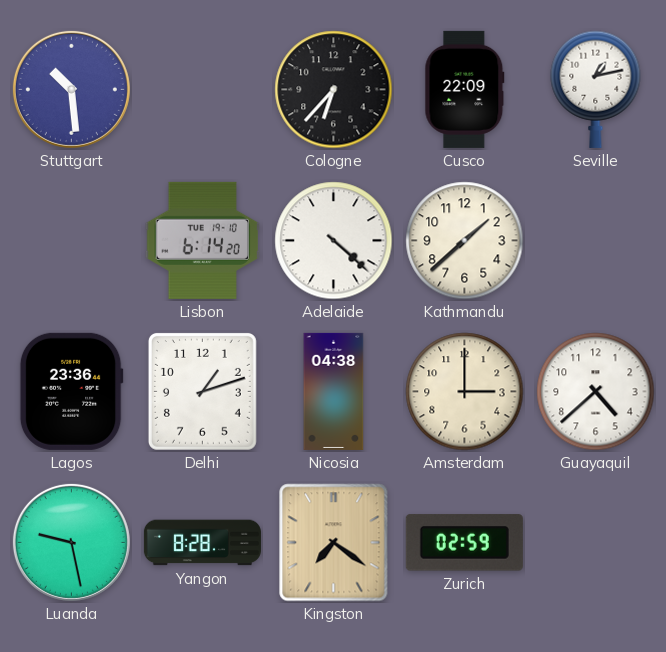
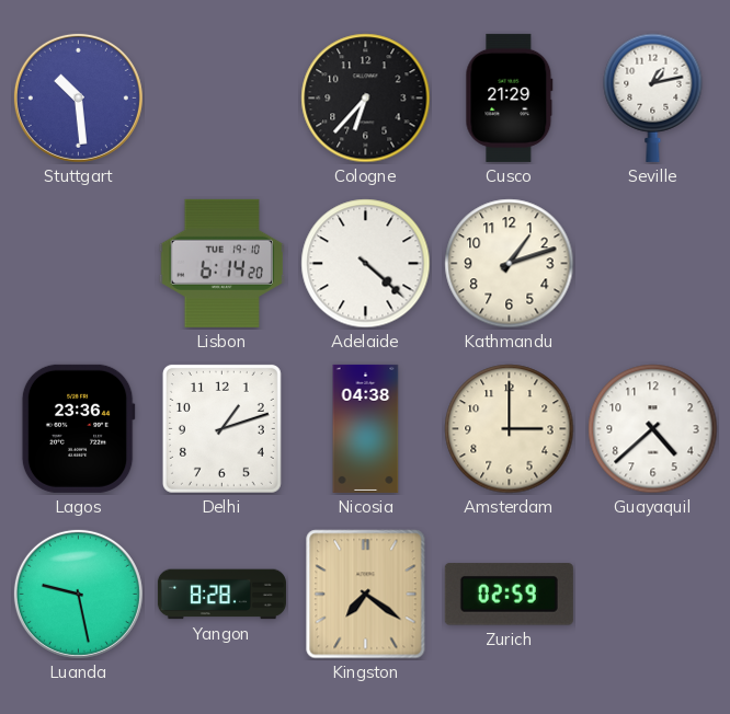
Cusco: 22:09 -> 21:29 (510, 97)
Kathmandu: 1:38 -> 1:12 (510, 264)
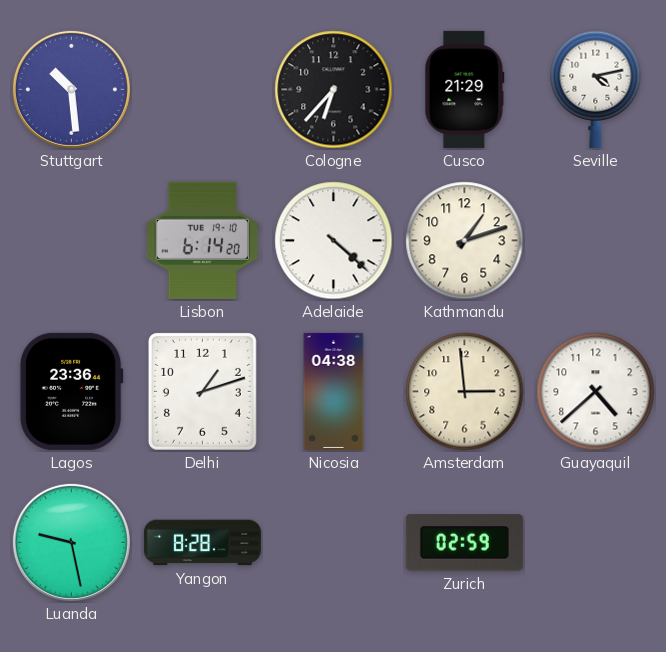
Seville: 1:13 -> 4:13 (596, 89)
Amsterdam: 3:00 -> 2:59 (465, 392)
Kingston: 7:21 -> none (366, 595)
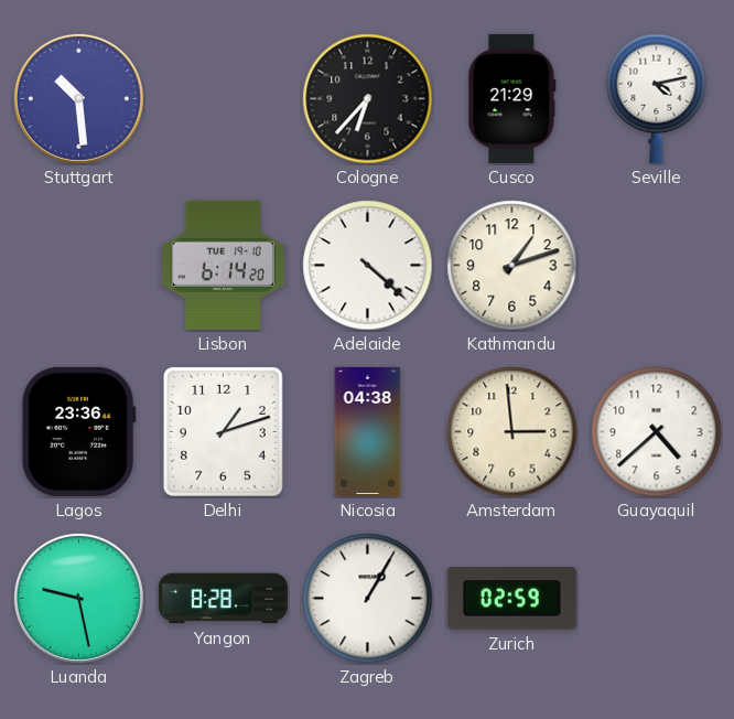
Zagreb: none -> 1:05 (368, 599)
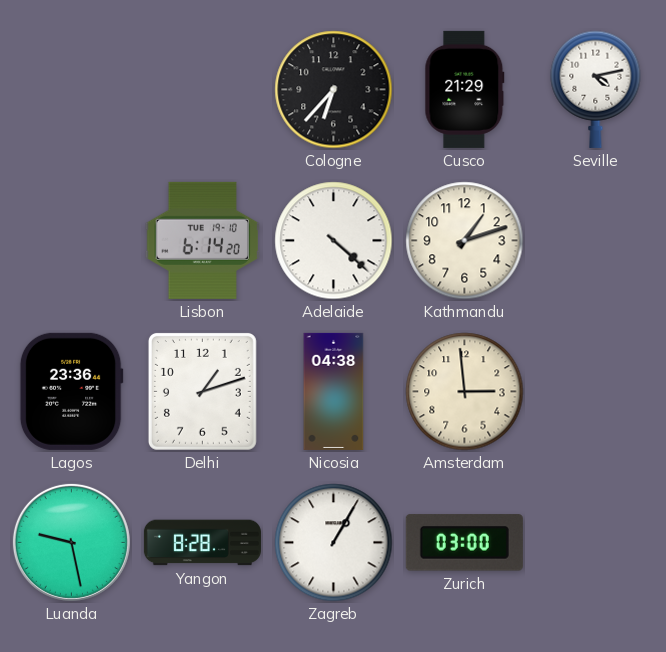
Stuttgart: 10:29 -> none (78, 98)
Guayaquil: 4:38 -> none (657, 432)
Zurich: 02:59 -> 03:00 (464, 543)
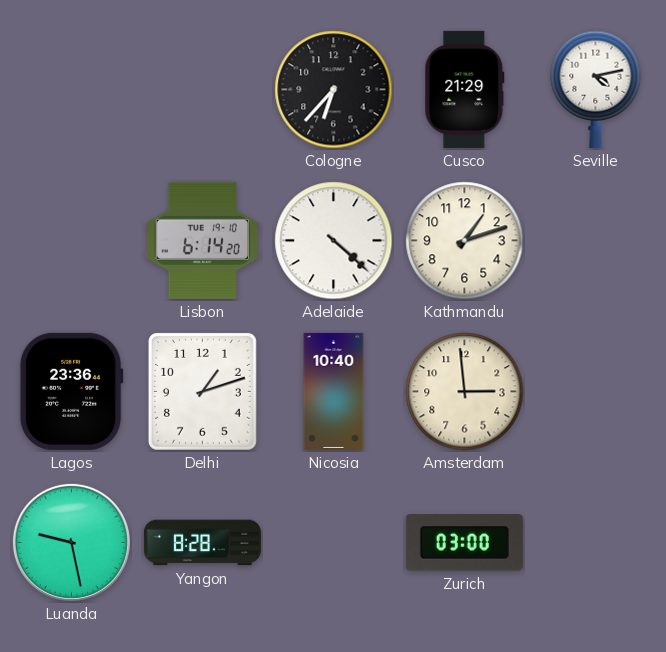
Nicosia: 04:38 -> 10:40 (334, 391)
Zagreb: 1:05 -> none (334, 543)
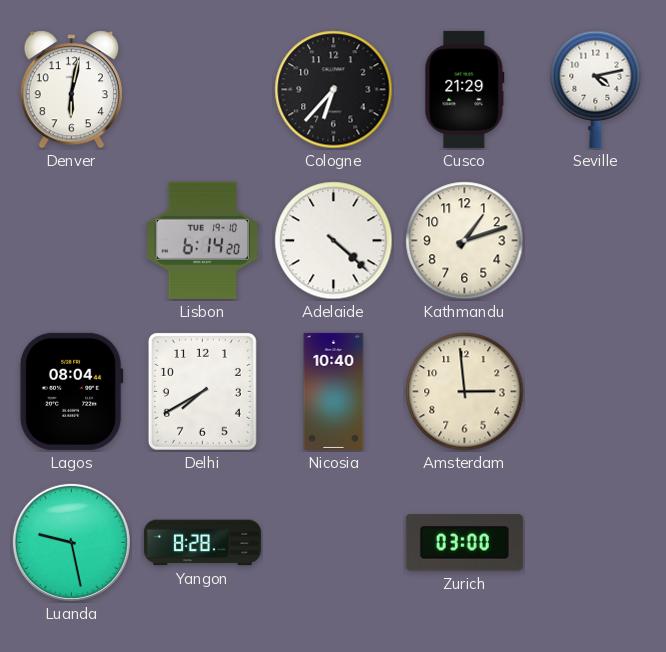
Denver: none -> 6:02 (71, 90)
Lagos: 23:36 -> 08:04 (71, 391)
Delhi: 1:12 -> 7:40 (202, 391)
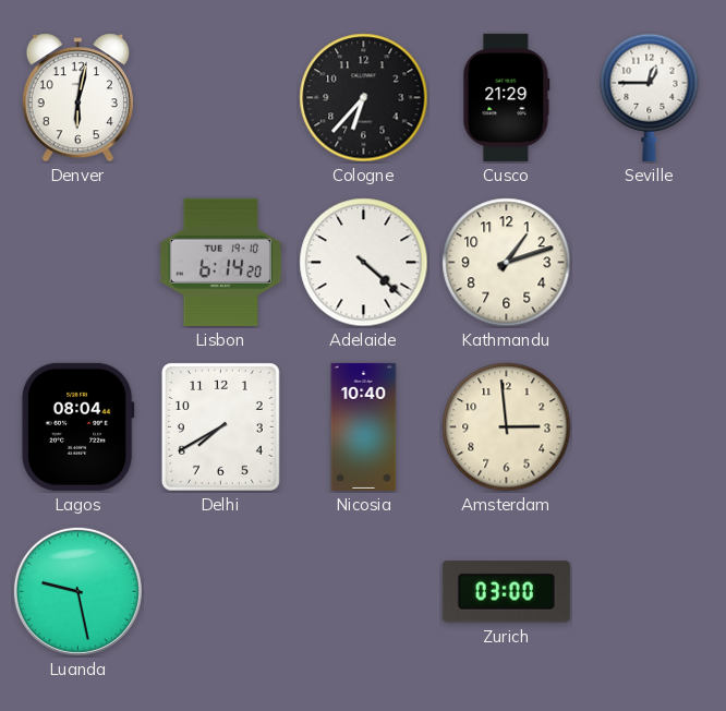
Seville: 4:13 -> 12:45 (650, 97)
Yangon: 8:28 -> none (202, 543)
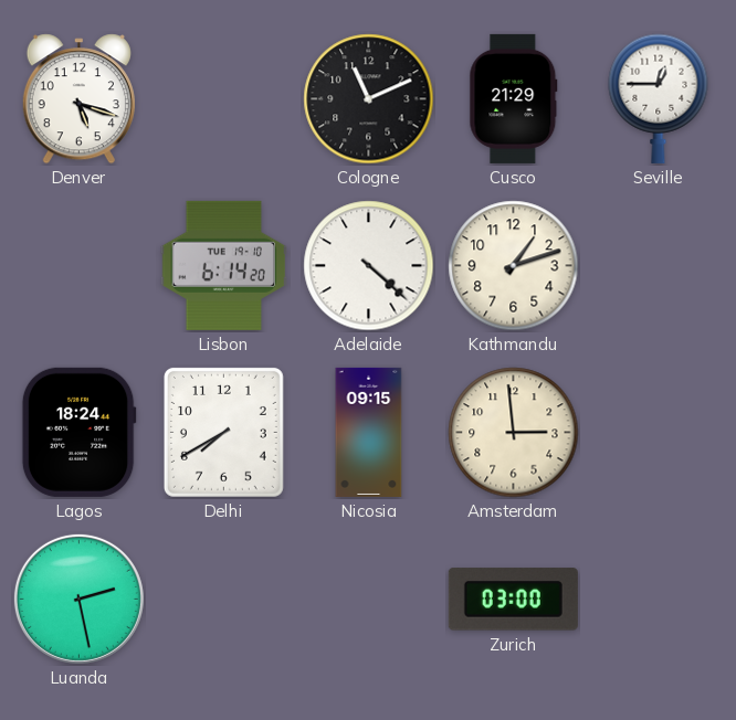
Denver: 6:02 -> 5:18 (78, 99)
Cologne: 6:37 -> 11:11 (369, 99)
Lagos: 08:04 -> 18:24 (78, 432)
Nicosia: 10:40 -> 09:15 (369, 432)
Luanda: 9:28 -> 2:28 (78, 599)
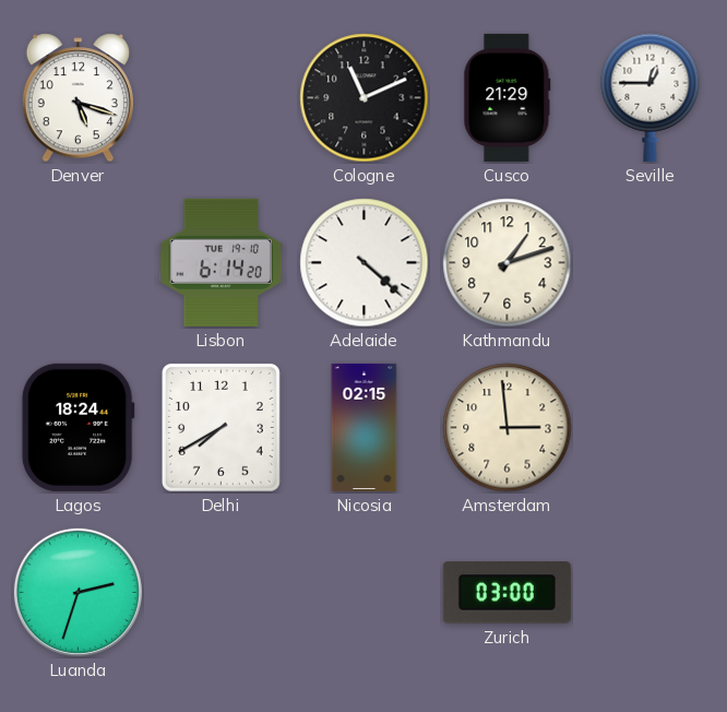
Nicosia: 09:15 -> 02:15 (365, 427)
Luanda: 2:28 -> 2:33 (78, 592)
